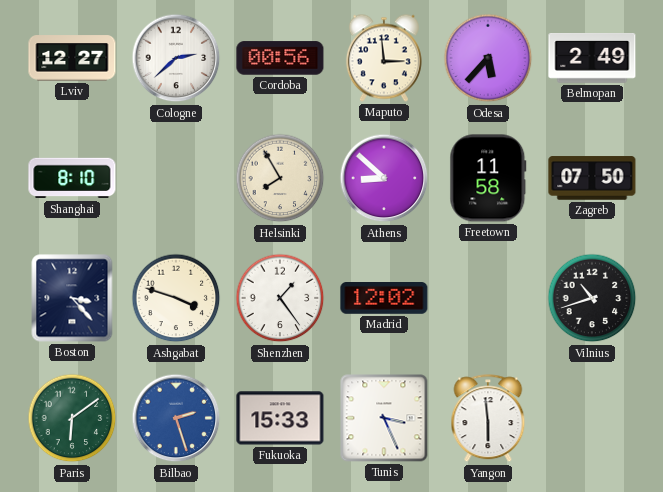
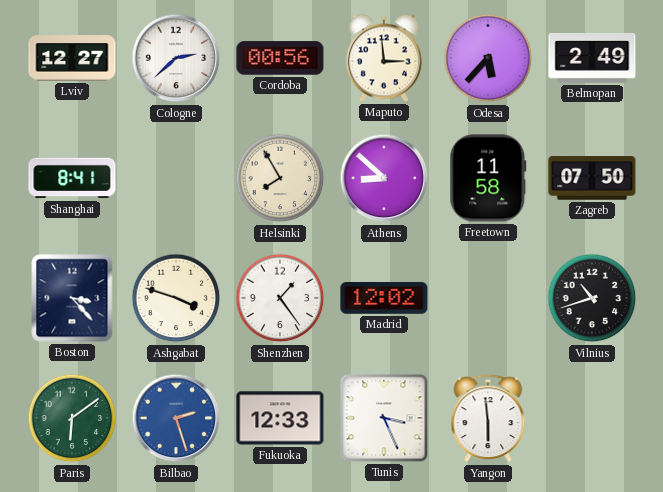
Shanghai: 8:10 -> 8:41 (72, 178)
Fukuoka: 15:33 -> 12:33 (280, 418)
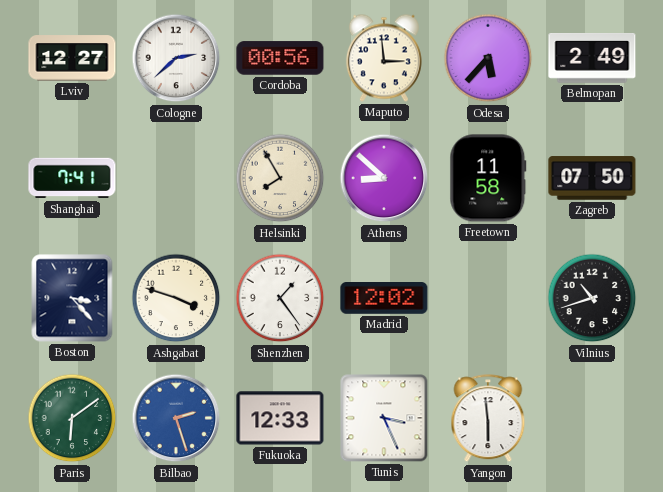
Shanghai: 8:41 -> 7:41 (72, 178)
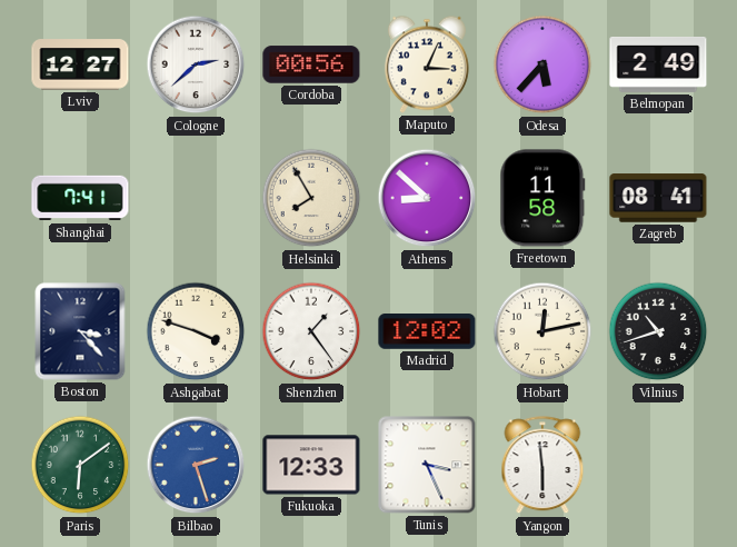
Maputo: 2:59 -> 3:04 (427, 64)
Zagreb: 07:50 -> 08:41 (658, 198)
Hobart: none -> 12:13 (542, 331)
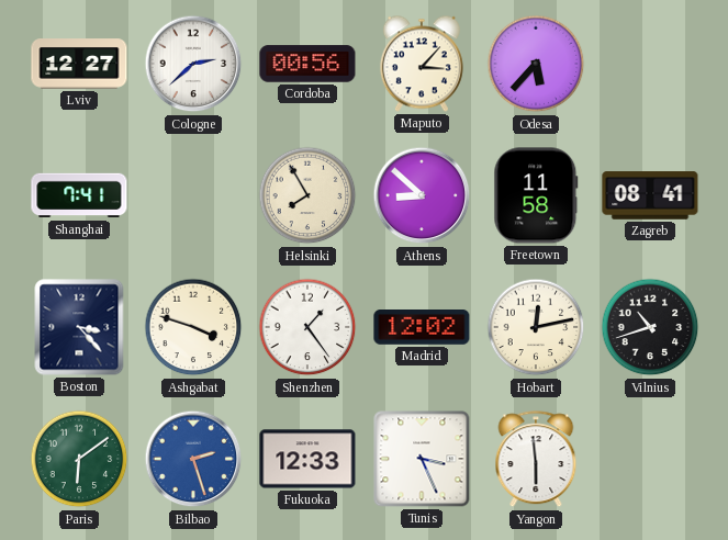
Maputo: 3:04 -> 3:07 (422, 64)
Belmopan: 2:49 -> none (658, 66)
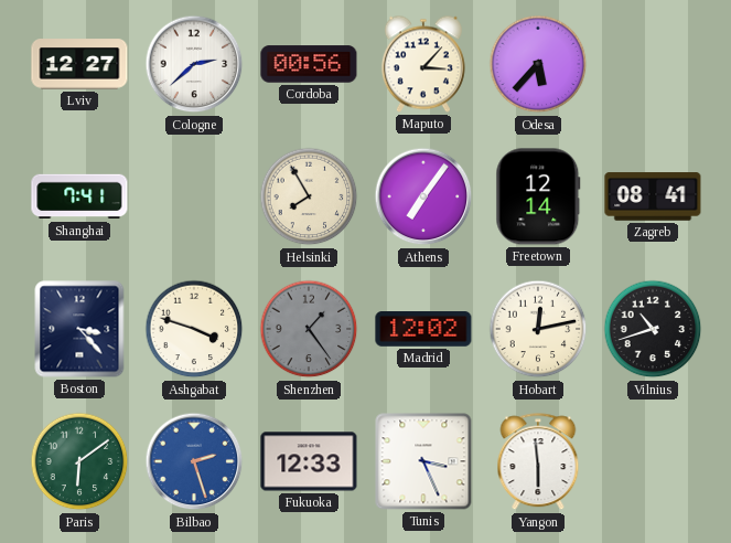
Athens: 8:52 -> 7:06 (423, 196)
Freetown: 11:58 -> 12:14 (538, 196)
Shenzhen dial: white -> grey (309, 329)
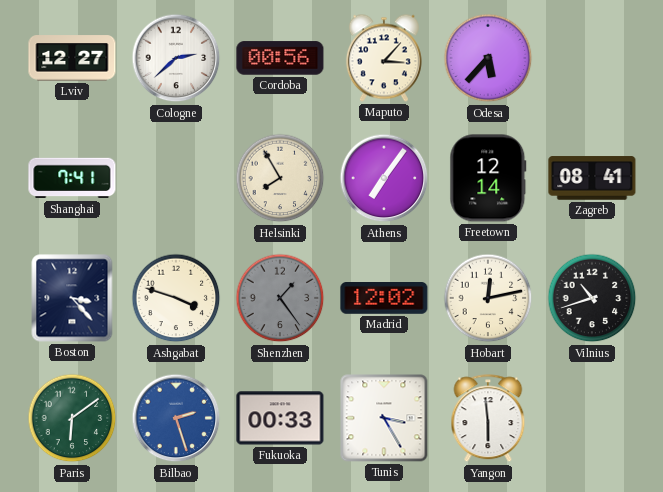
Fukuoka: 12:33 -> 00:33 (280, 418)
Tunis: 3:26 -> 3:25 (384, 418)
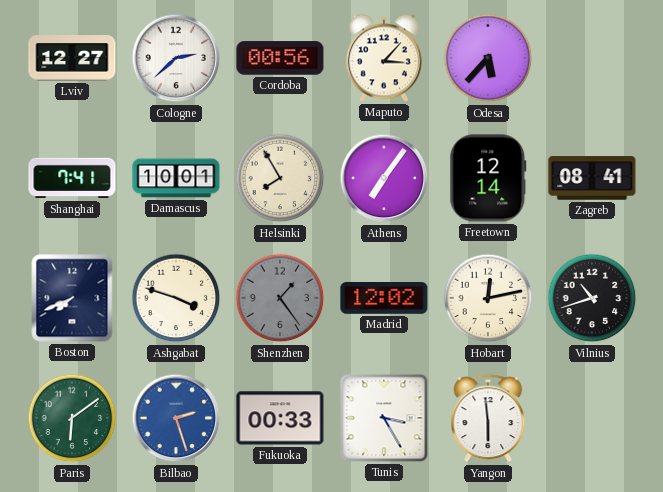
Damascus: none -> 10:01 (176, 178)
Boston: 3:23 -> 7:41 (72, 298)
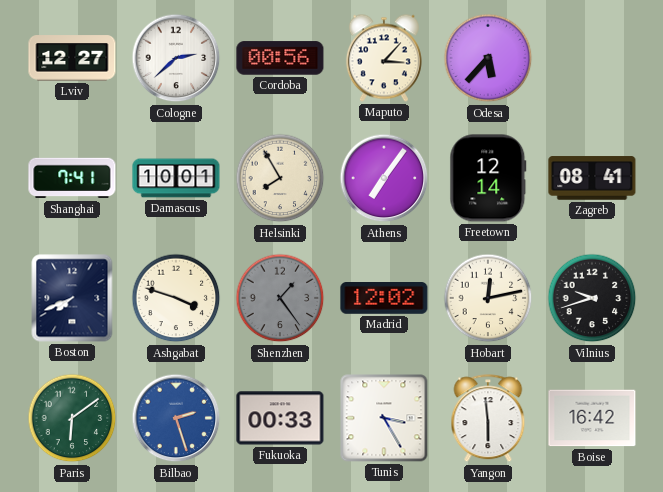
Vilnius: 10:42 -> 9:42 (592, 298)
Boise: none -> 16:42 (592, 418)
